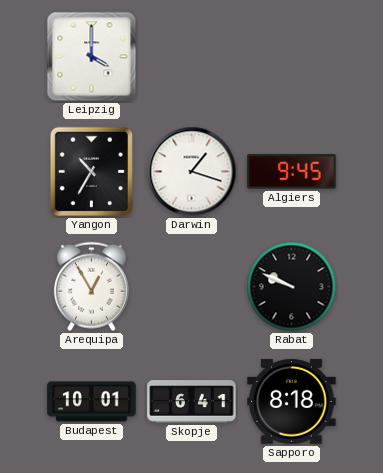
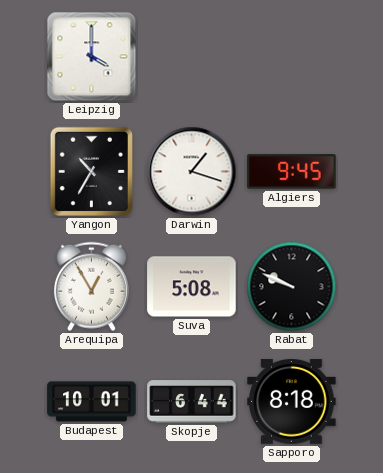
Suva: none -> 5:08 (192, 287)
Skopje: 6:41 -> 6:44 (192, 402)
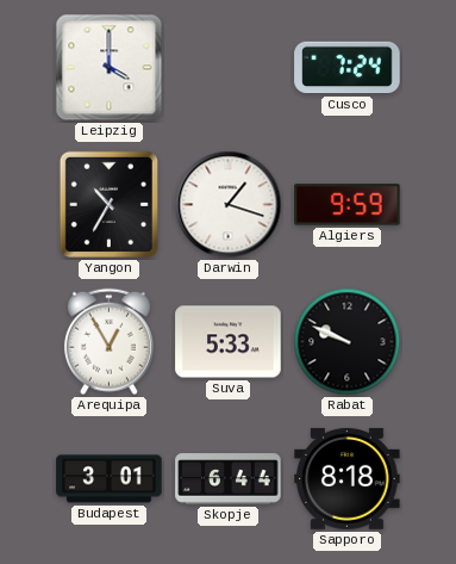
Cusco: none -> 7:24 (348, 68)
Algiers: 9:45 -> 9:59 (348, 205)
Suva: 5:08 -> 5:33 (229, 342)
Budapest: 10:01 -> 3:01 (110, 479)
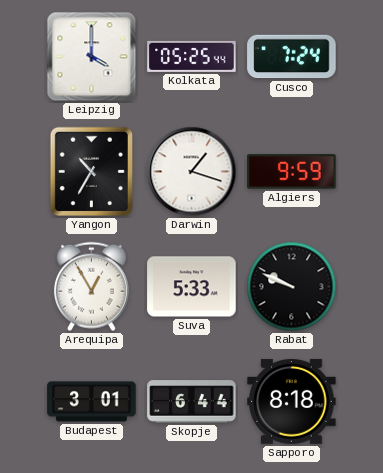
Kolkata: none -> 05:25 (192, 56)
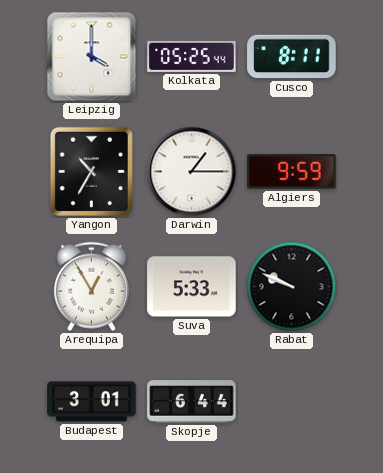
Cusco: 7:24 -> 8:11 (292, 57)
Darwin: 1:18 -> 1:15 (192, 172)
Sapporo: 8:18 -> none (292, 401)
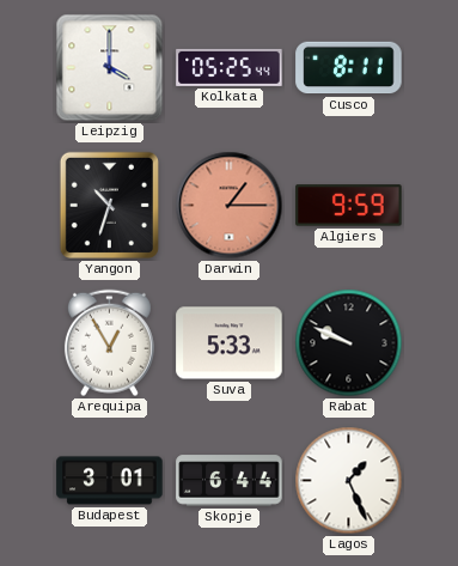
Yangon: 10:35 -> 10:33 (109, 205)
Darwin dial: white -> salmon (230, 206)
Lagos: none -> 1:26 (349, 481)
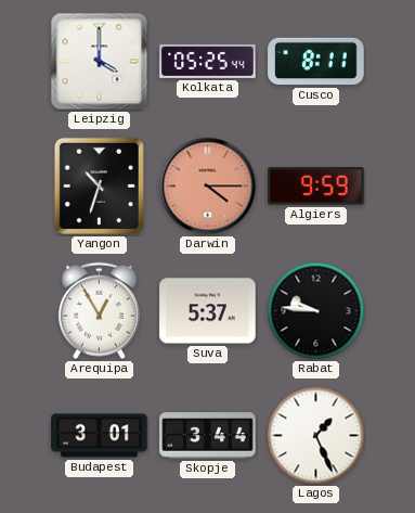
Darwin: 1:15 -> 4:15 (208, 187)
Suva: 5:33 -> 5:37 (208, 311)
Rabat: 9:49 -> 9:46 (316, 311)
Skopje: 6:44 -> 3:44 (208, 436)
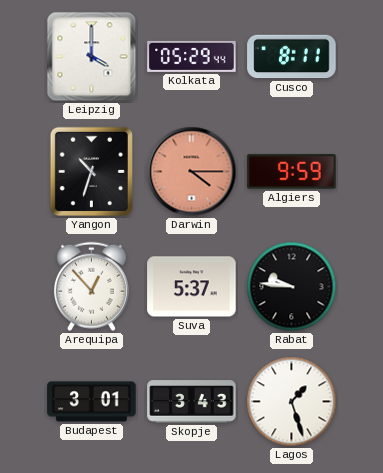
Kolkata: 05:25 -> 05:29 (192, 56)
Arequipa: 12:55 -> 12:53 (91, 287)
Skopje: 3:44 -> 3:43 (192, 402)
Lagos: 1:26 -> 1:27 (292, 402)
